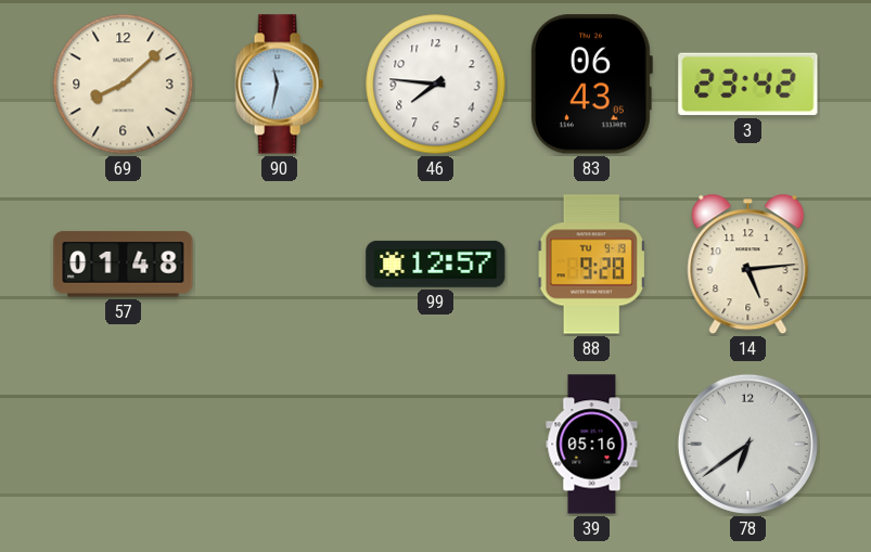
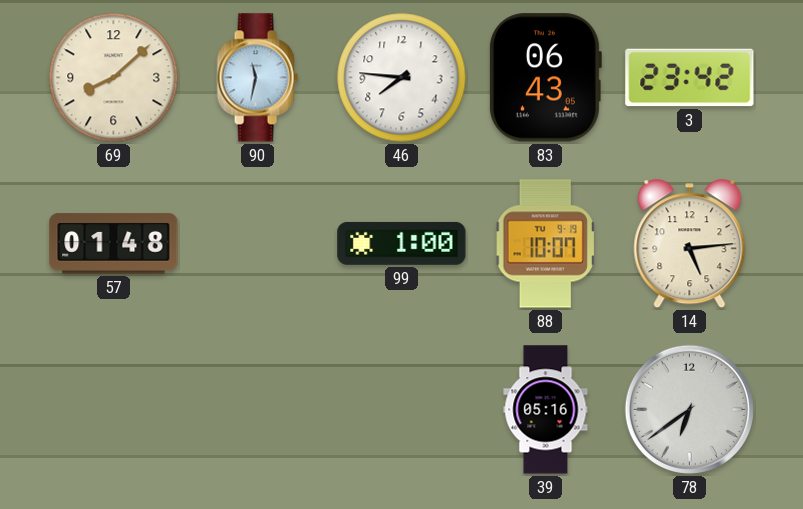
99: 12:57 -> 1:00 (402, 243)
88: 9:28 -> 10:07 (545, 244)
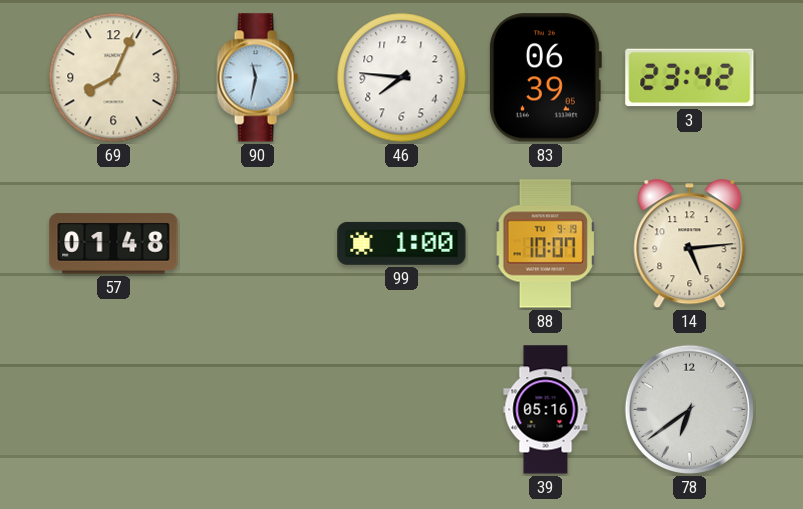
69: 8:08 -> 8:04 (114, 78)
83: 06:43 -> 06:39 (545, 78)
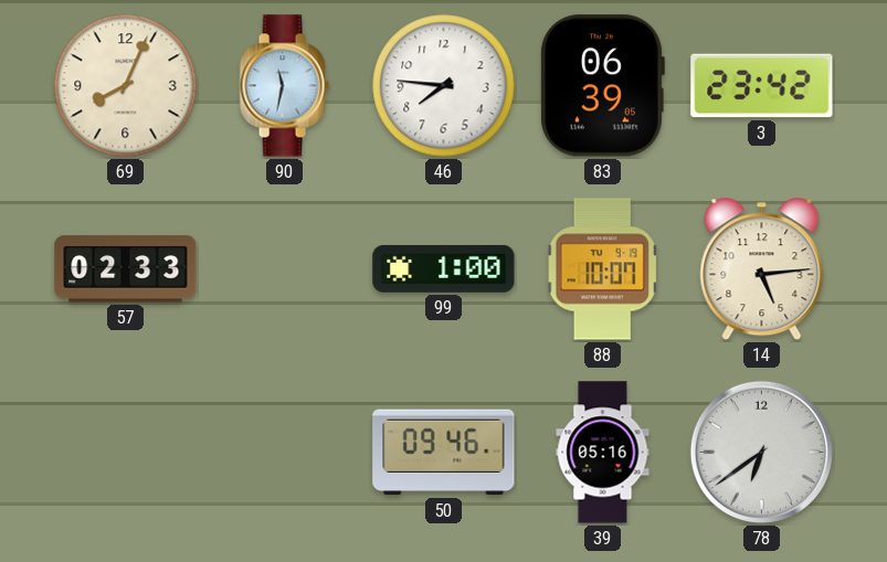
57: 01:48 -> 02:33 (126, 269)
50: none -> 09:46 (444, 453)
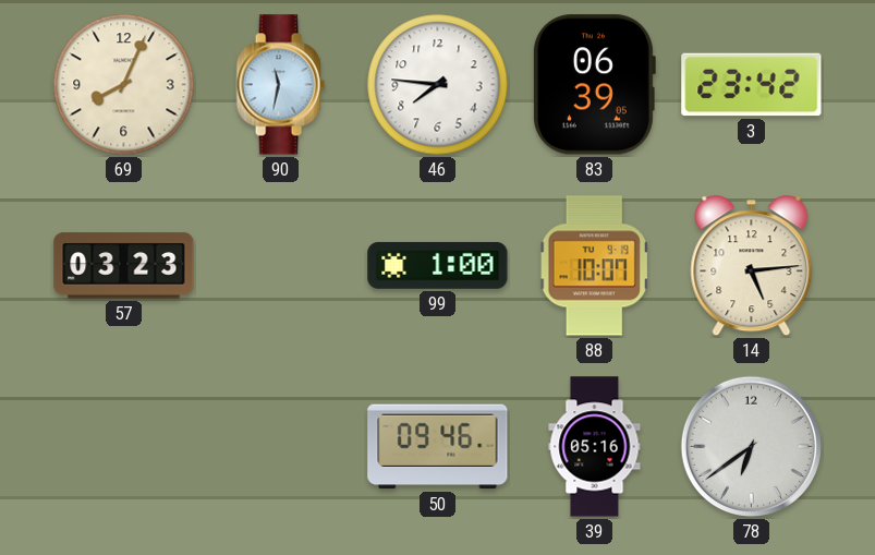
57: 02:33 -> 03:23 (124, 266)
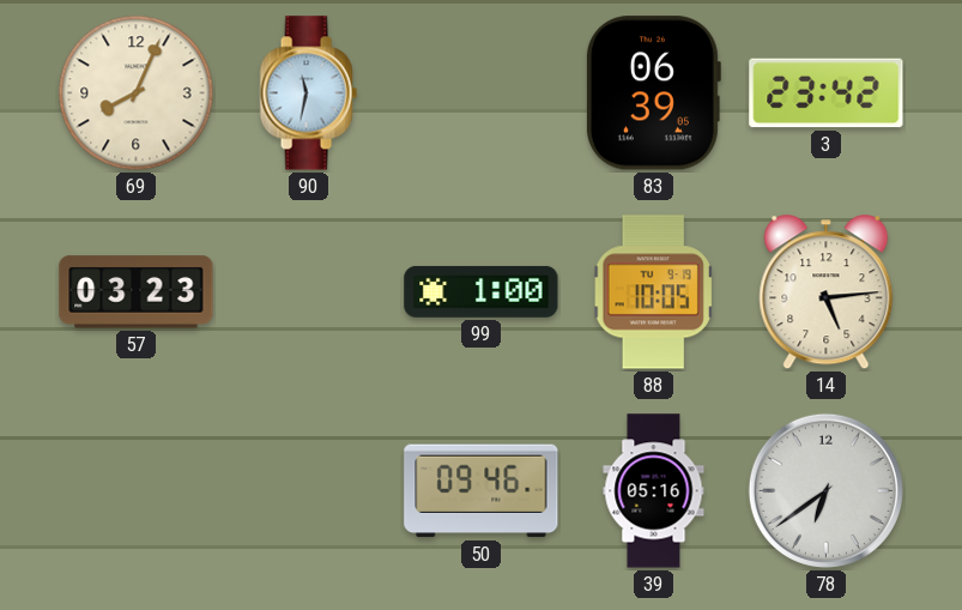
46: 7:46 -> none (438, 85)
88: 10:07 -> 10:05 (653, 292)
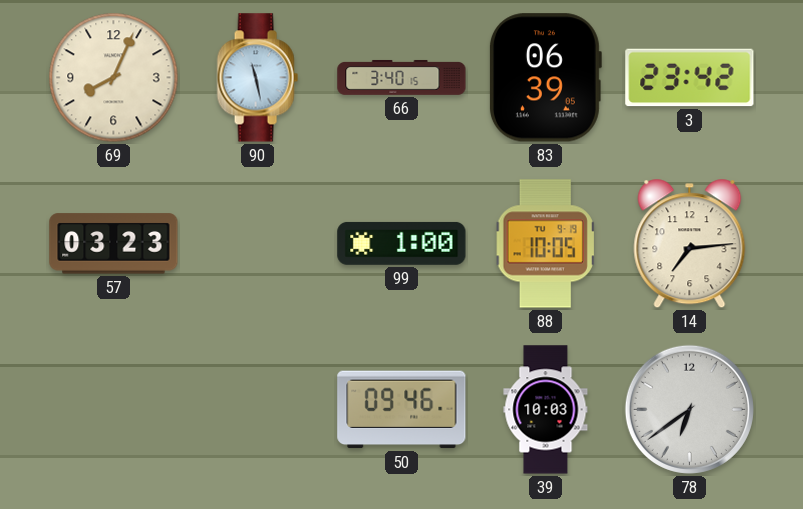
90: 11:32 -> 11:28 (257, 78)
66: none -> 3:40 (402, 77)
14: 5:14 -> 7:14 (690, 244)
39: 05:16 -> 10:03 (546, 410)
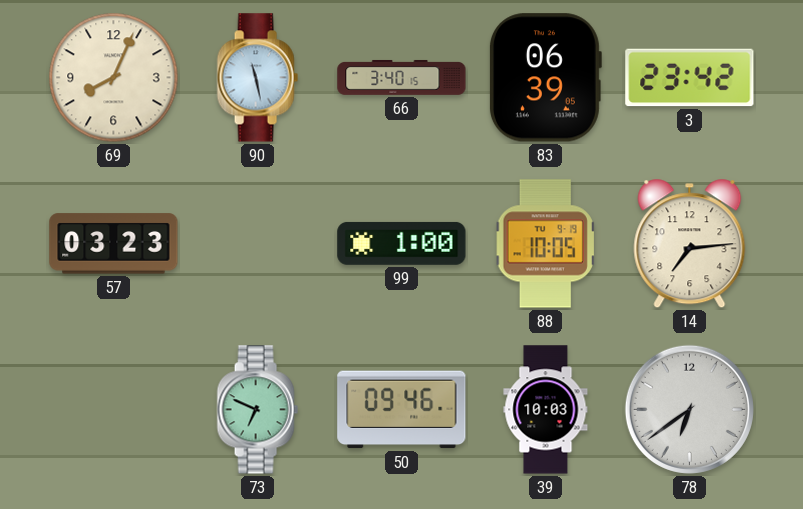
73: none -> 6:49 (257, 410)
